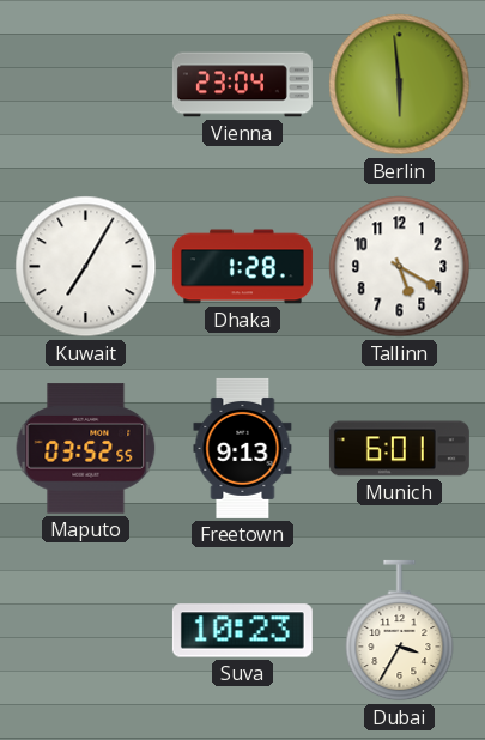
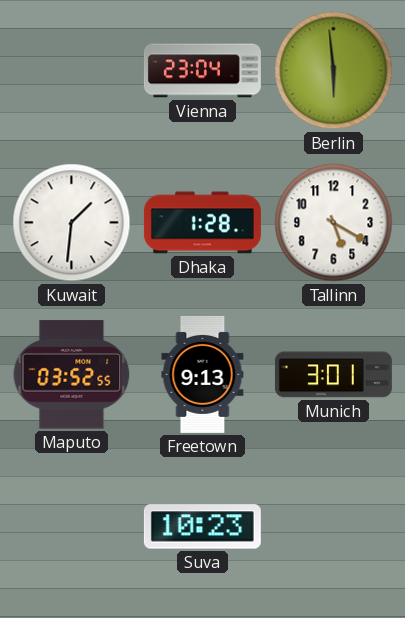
Kuwait: 7:05 -> 1:31 (72, 223)
Munich: 6:01 -> 3:01 (333, 375)
Dubai: 3:35 -> none (400, 631)
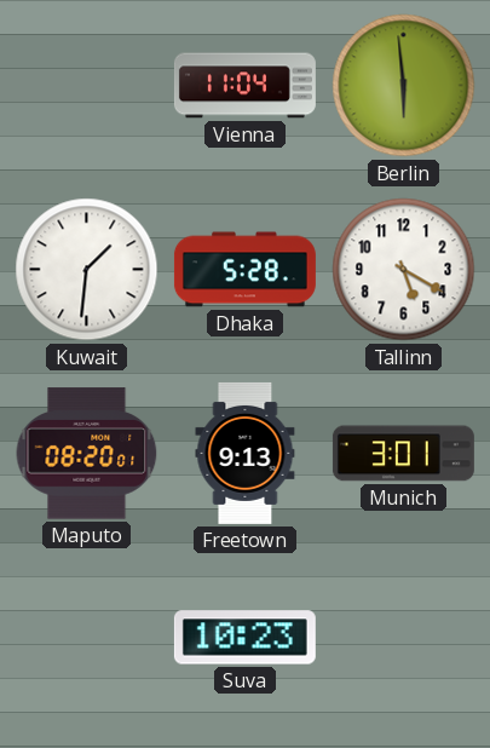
Vienna: 23:04 -> 11:04 (244, 86)
Dhaka: 1:28 -> 5:28 (244, 270)
Maputo: 03:52 -> 08:20 (87, 454)
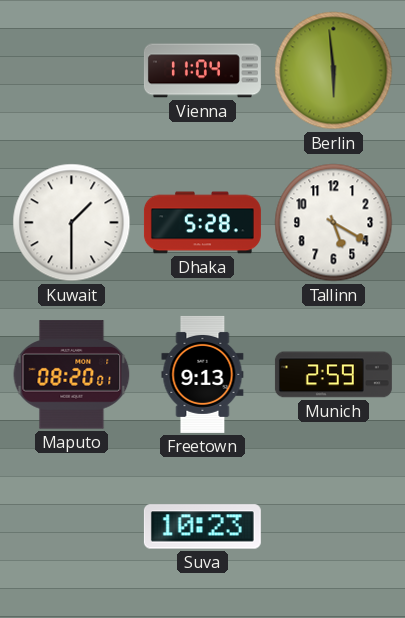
Kuwait: 1:31 -> 1:30 (72, 223)
Munich: 3:01 -> 2:59 (333, 375)
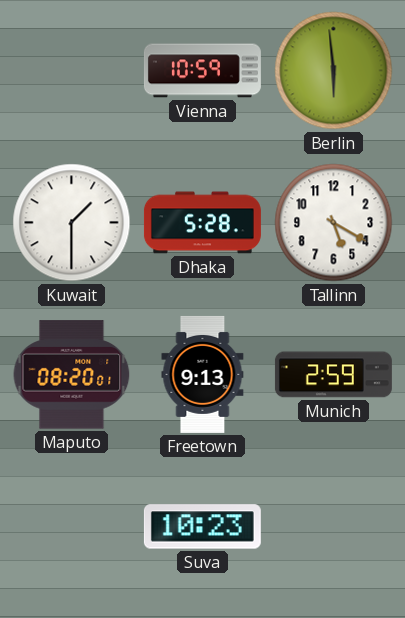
Vienna: 11:04 -> 10:59 (202, 71)
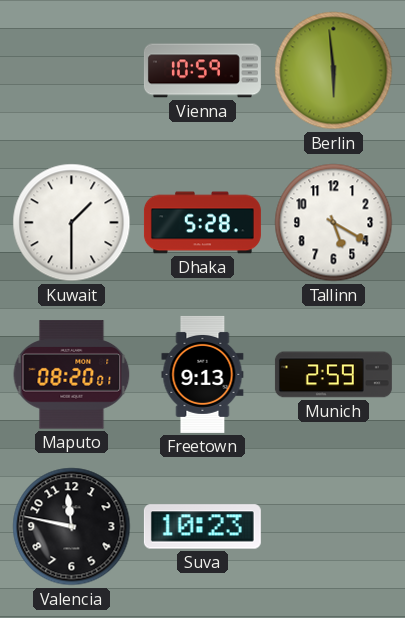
Valencia: none -> 11:47 (72, 527)
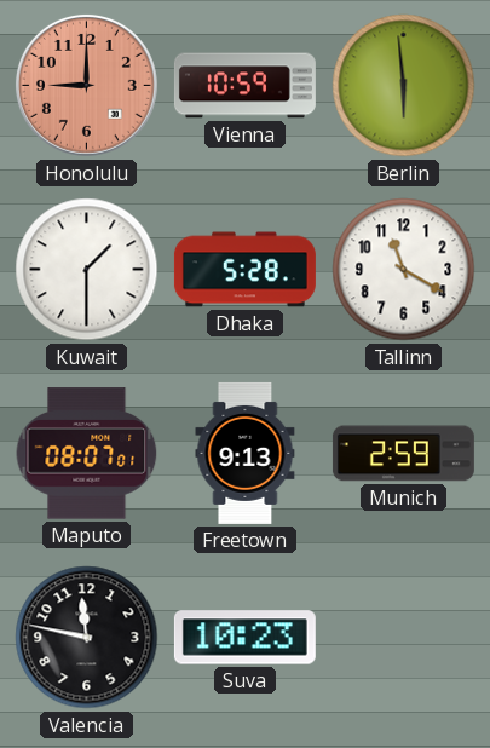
Honolulu: none -> 9:00 (86, 85)
Tallinn: 5:20 -> 11:20 (404, 270)
Maputo: 08:20 -> 08:07 (87, 454)
